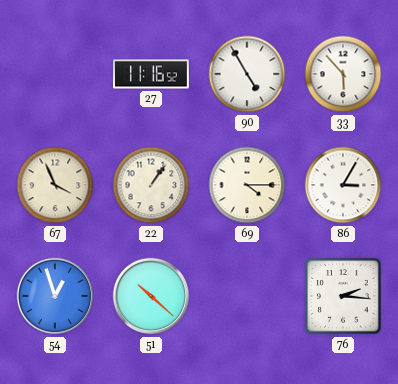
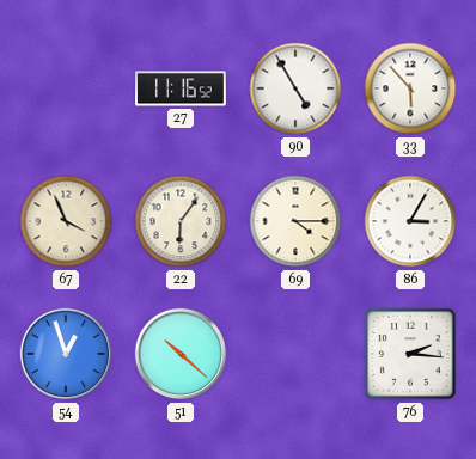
22: 1:06 -> 6:06 (181, 221)
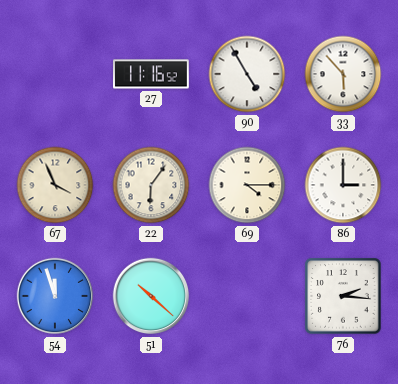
86: 3:05 -> 3:00 (343, 185)
54: 12:57 -> 11:57 (55, 296)
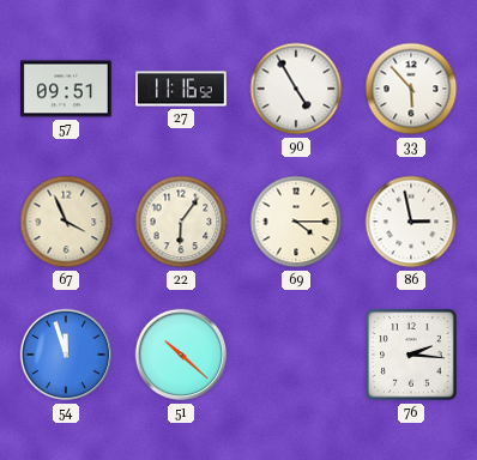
57: none -> 09:51 (67, 89)
86: 3:00 -> 2:58 (411, 222)
